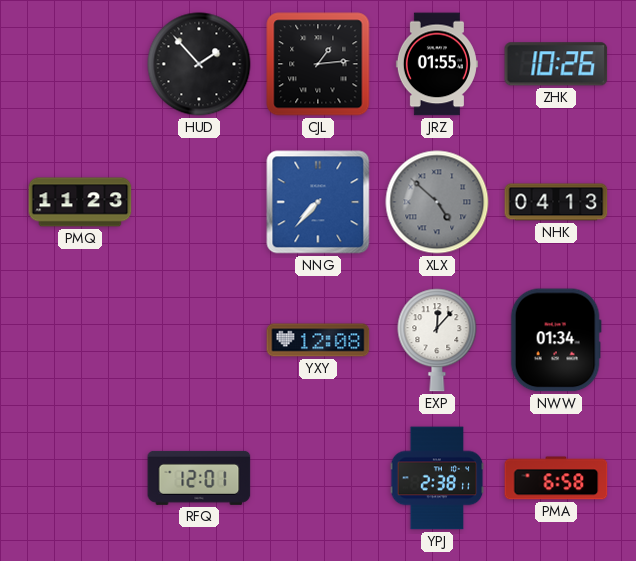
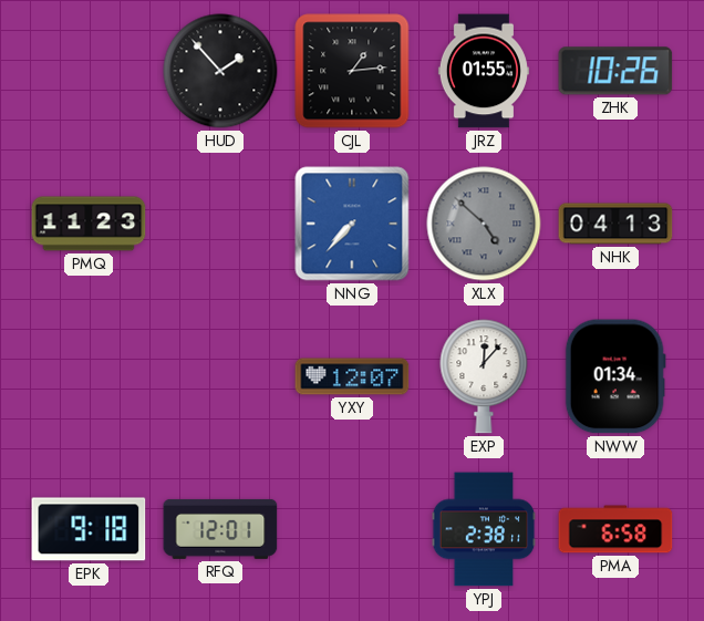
YXY: 12:08 -> 12:07 (352, 376)
EPK: none -> 9:18 (89, 529)
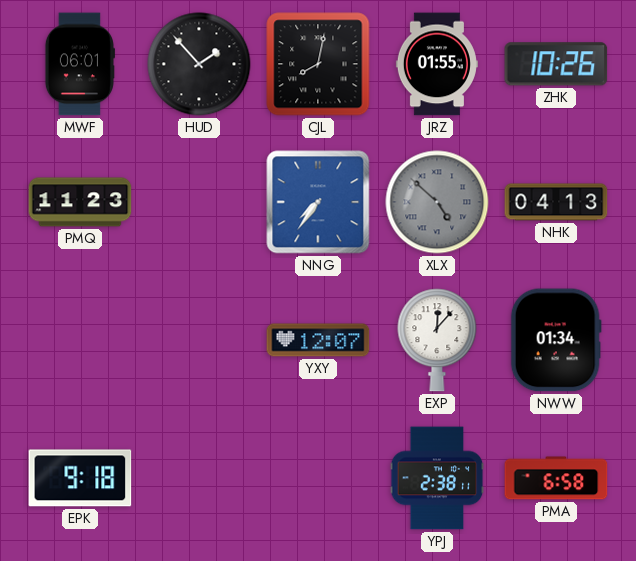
MWF: none -> 06:01 (79, 64)
CJL: 1:14 -> 8:02 (318, 64)
NNG: 7:37 -> 7:36 (318, 202)
RFQ: 12:01 -> none (220, 529)
